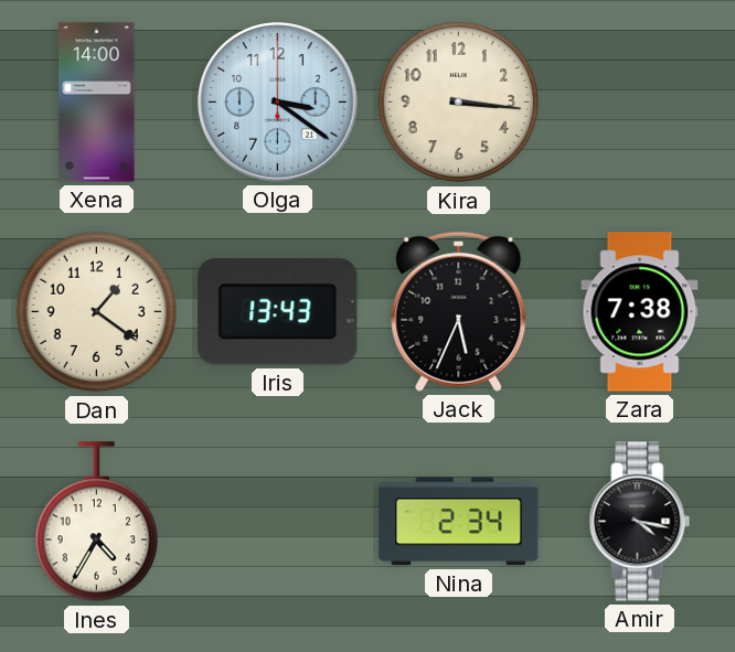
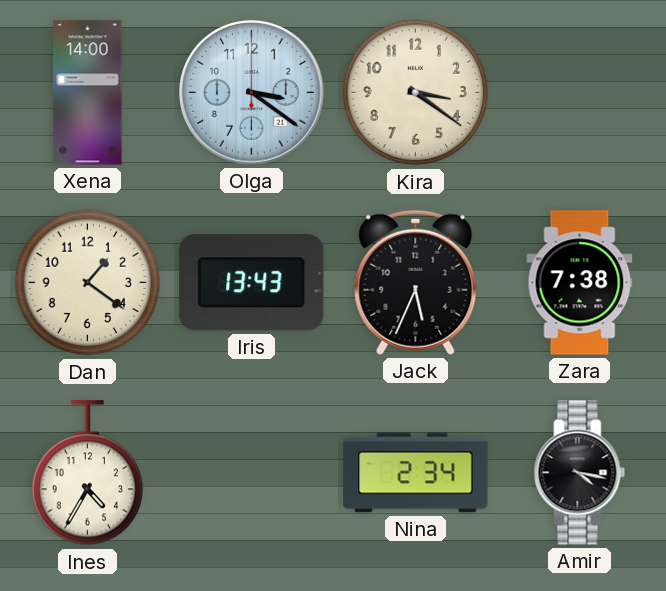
Kira: 3:16 -> 3:21 (416, 93)
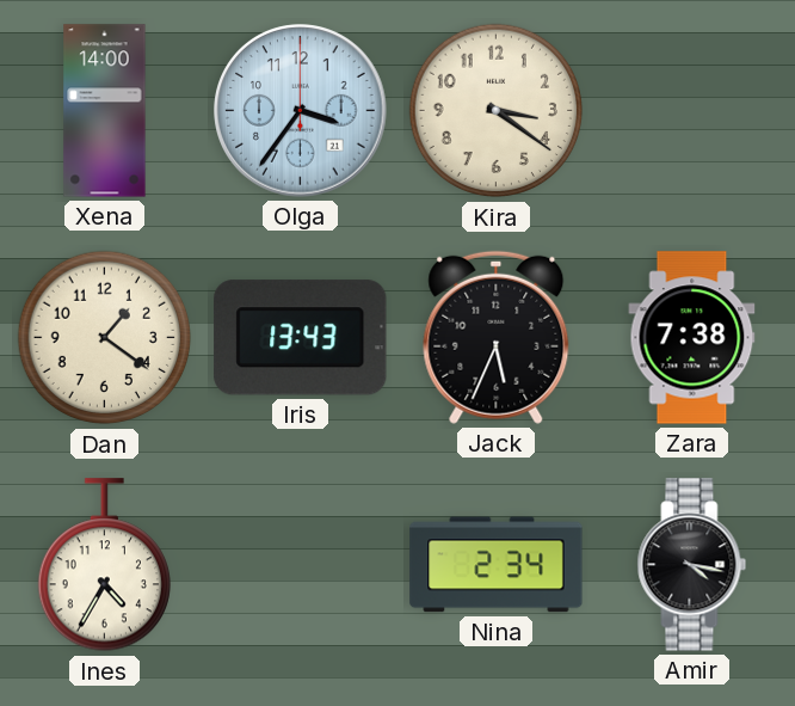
Olga: 3:21 -> 3:36 (301, 111)
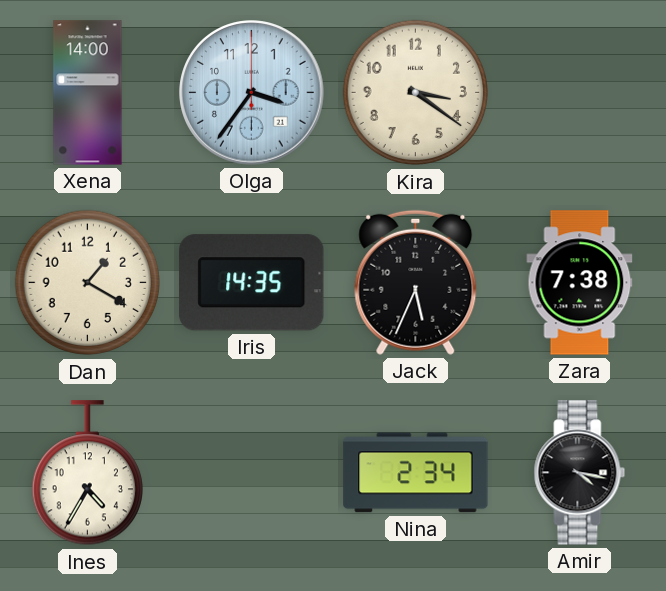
Dan: 1:21 -> 1:20 (88, 283)
Iris: 13:43 -> 14:35 (252, 283)
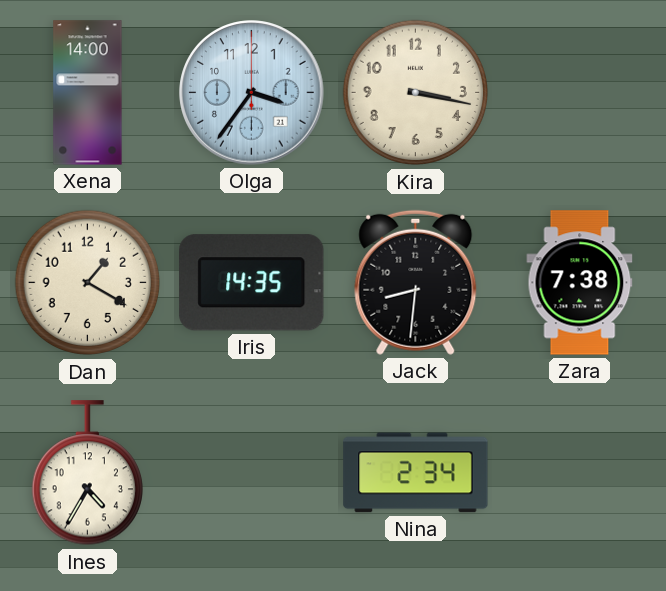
Kira: 3:21 -> 3:17 (416, 93)
Jack: 5:34 -> 8:31 (416, 282)
Amir: 4:17 -> none (580, 473)
